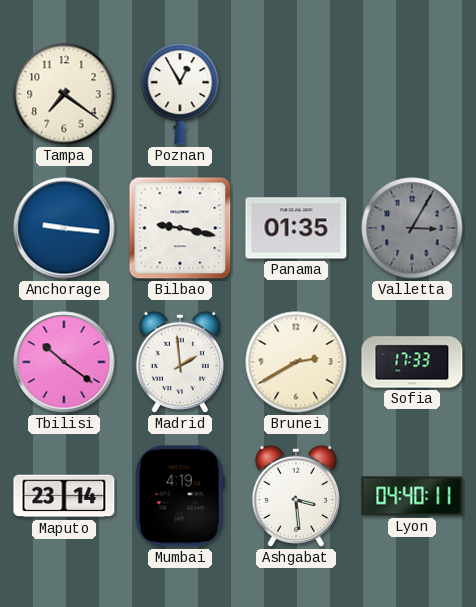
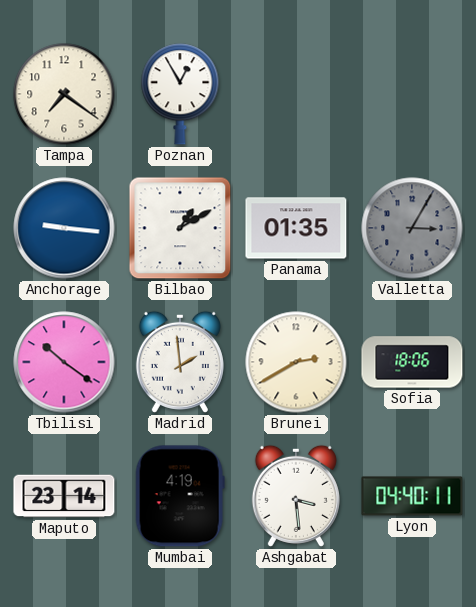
Bilbao: 9:17 -> 1:10 (180, 228)
Sofia: 17:33 -> 18:06 (412, 362)
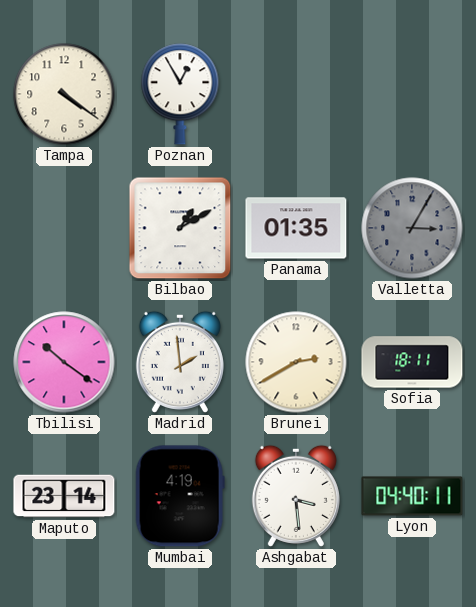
Tampa: 7:21 -> 4:21 (64, 94)
Anchorage: 9:16 -> none (64, 228)
Sofia: 18:06 -> 18:11 (412, 362)
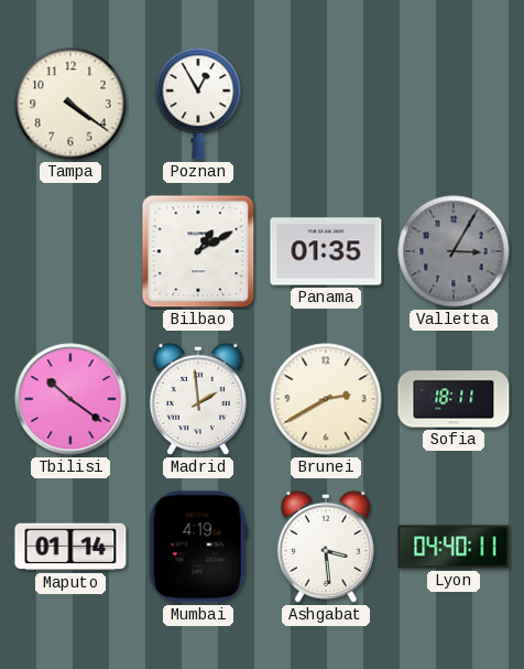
Maputo: 23:14 -> 01:14 (70, 547)
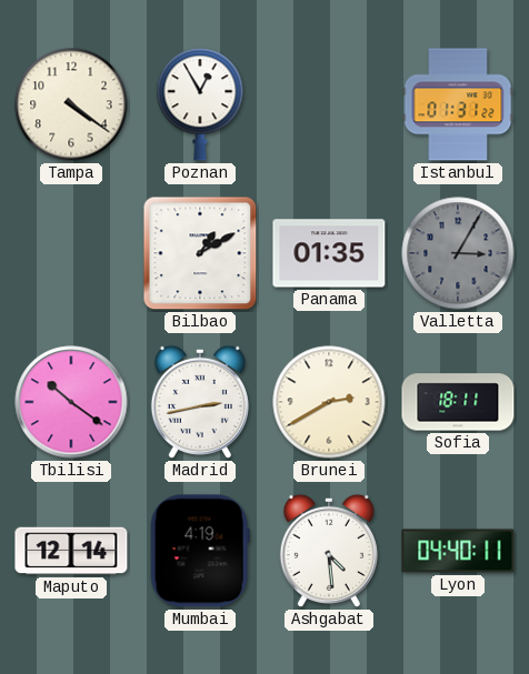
Istanbul: none -> 01:31 (458, 104)
Madrid: 1:59 -> 2:43 (200, 402)
Maputo: 01:14 -> 12:14 (71, 551)
Ashgabat: 3:29 -> 4:29 (329, 551)
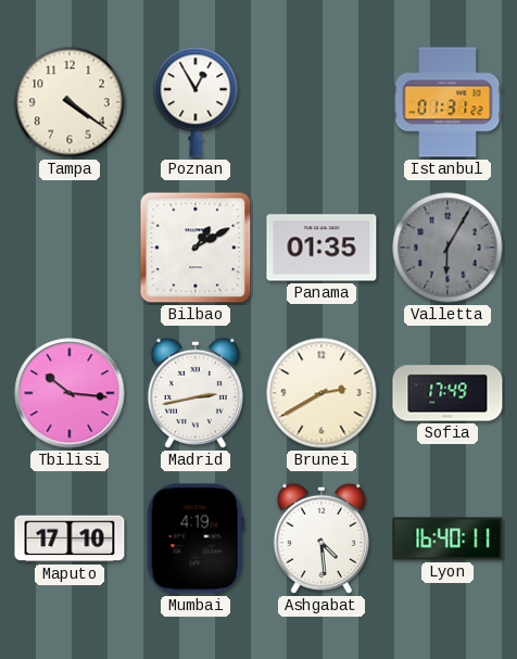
Valletta: 3:05 -> 6:05 (447, 248)
Tbilisi: 10:21 -> 10:16 (70, 393)
Sofia: 18:11 -> 17:49 (447, 393)
Maputo: 12:14 -> 17:10 (70, 538)
Lyon: 04:40 -> 16:40 (447, 538)
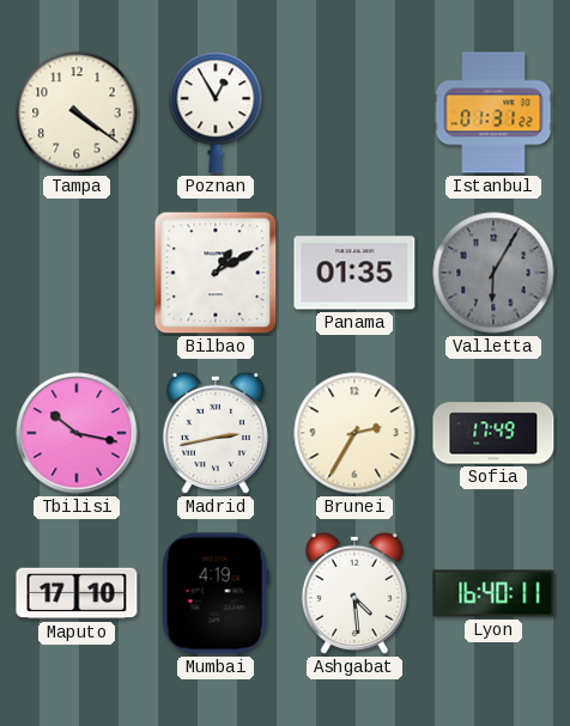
Tbilisi: 10:16 -> 10:17 (77, 433)
Brunei: 2:40 -> 2:35 (354, 433)
